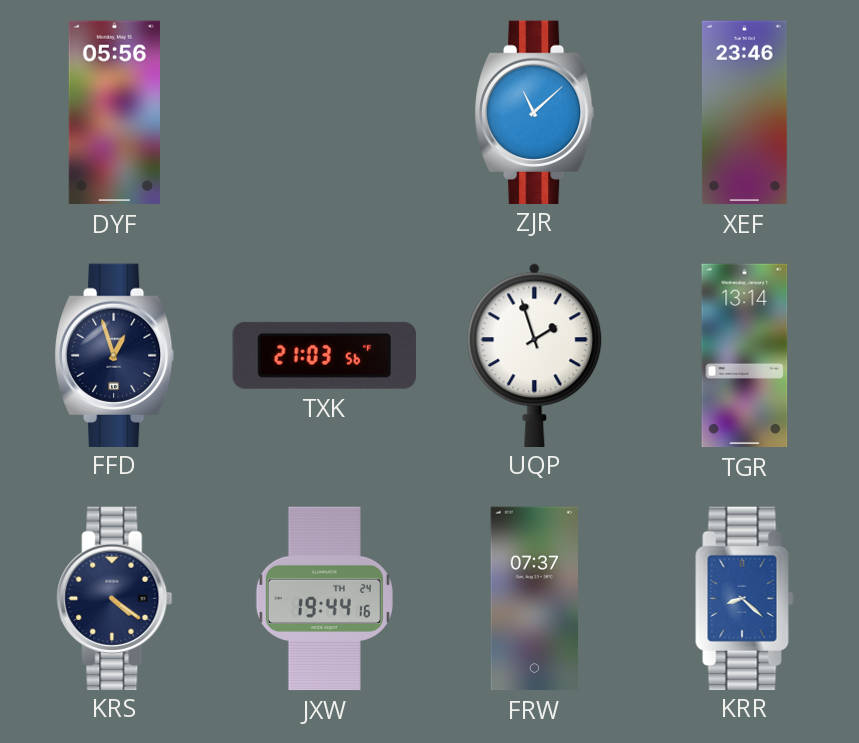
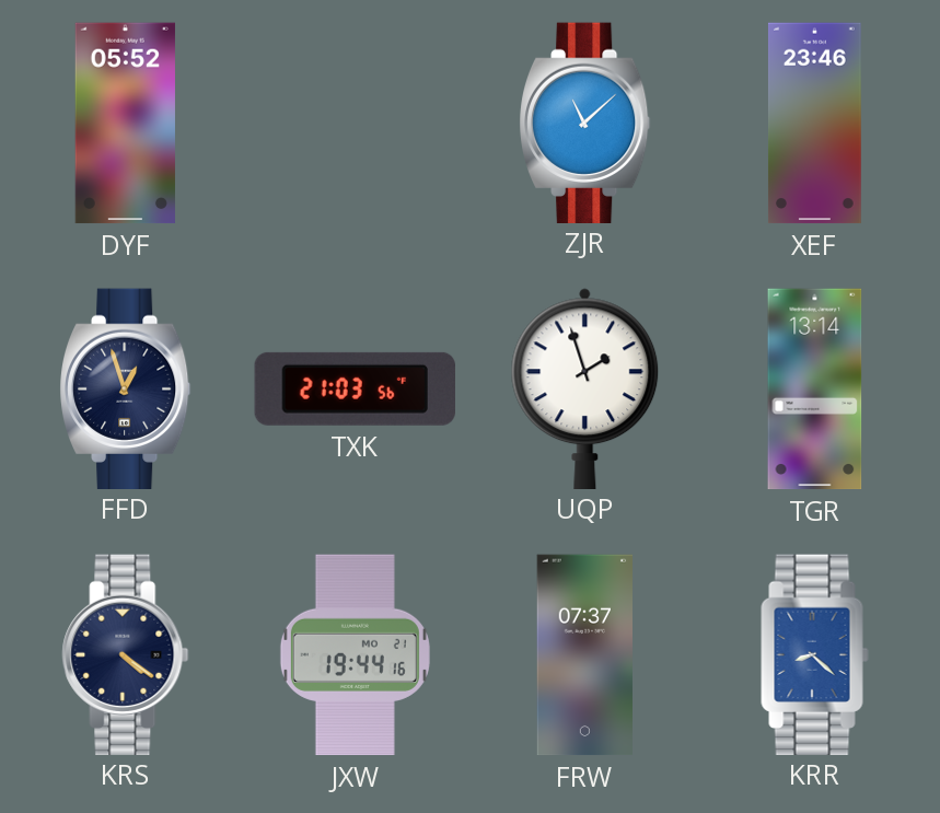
DYF: 05:56 -> 05:52 (125, 124)
JXW date: TH 24 -> MO 21 (355, 655)
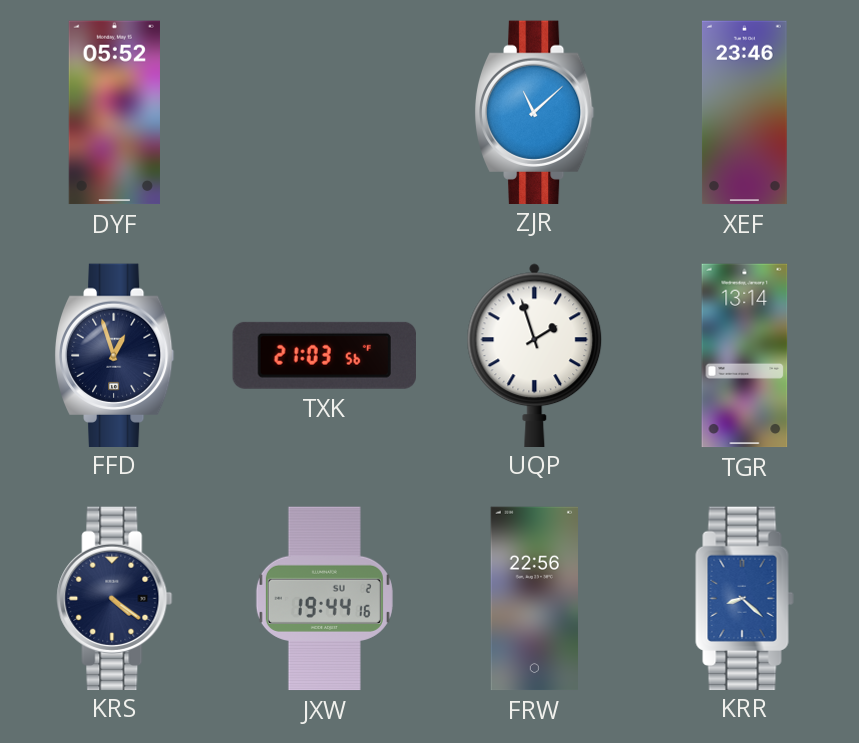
JXW date: MO 21 -> SU 2 (324, 599)
FRW: 07:37 -> 22:56 (535, 599)
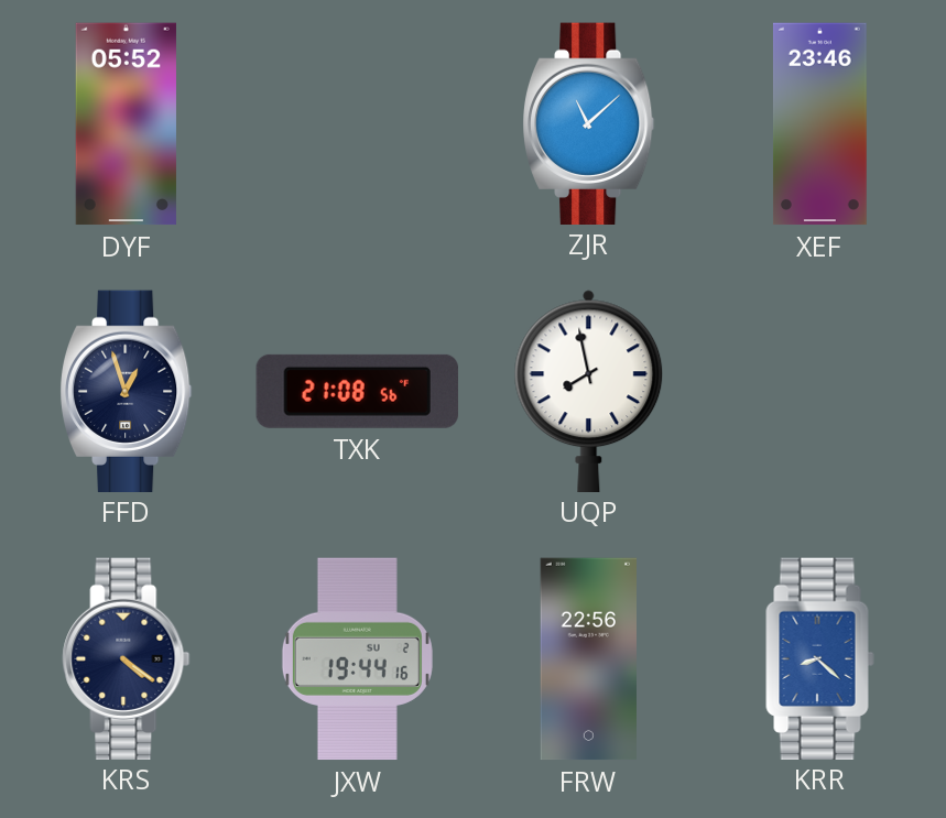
TXK: 21:03 -> 21:08 (357, 391)
UQP: 1:57 -> 7:58 (589, 391)
TGR: 13:14 -> none (745, 356)
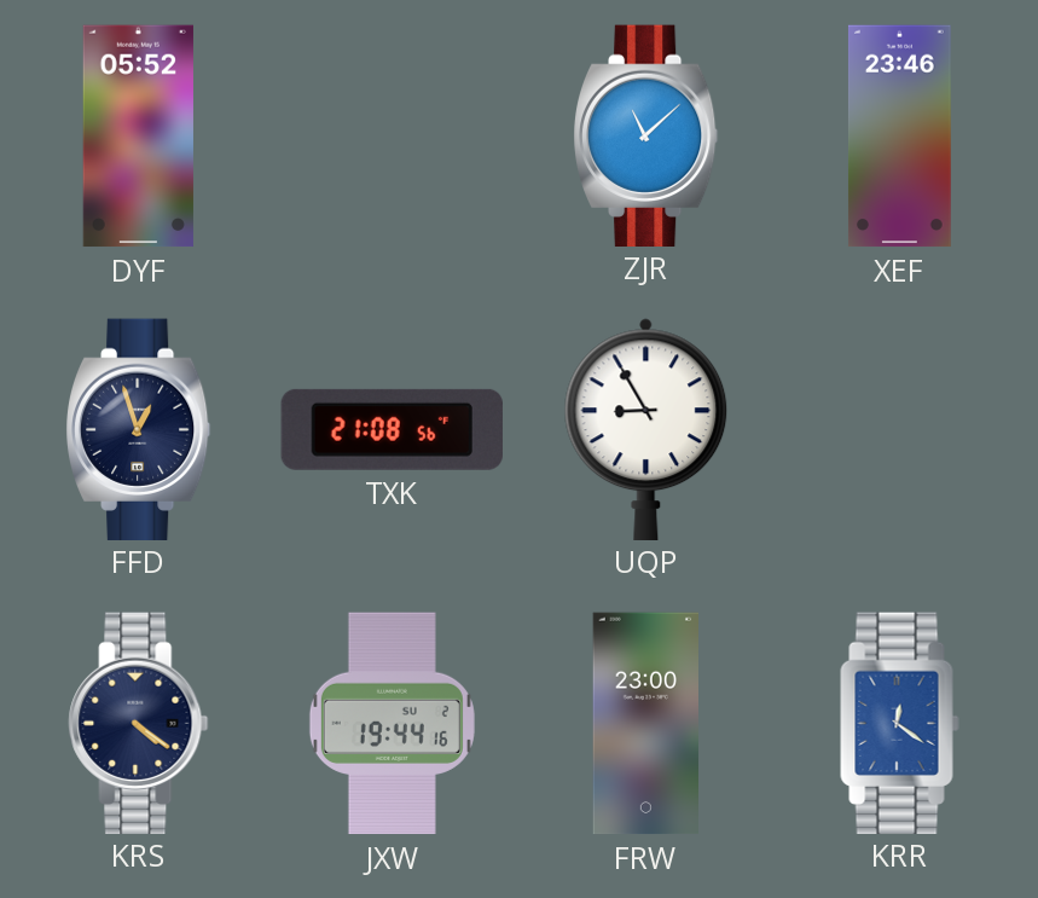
UQP: 7:58 -> 8:55 (646, 429)
FRW: 22:56 -> 23:00 (646, 724)
KRR: 8:22 -> 12:21 (900, 723)
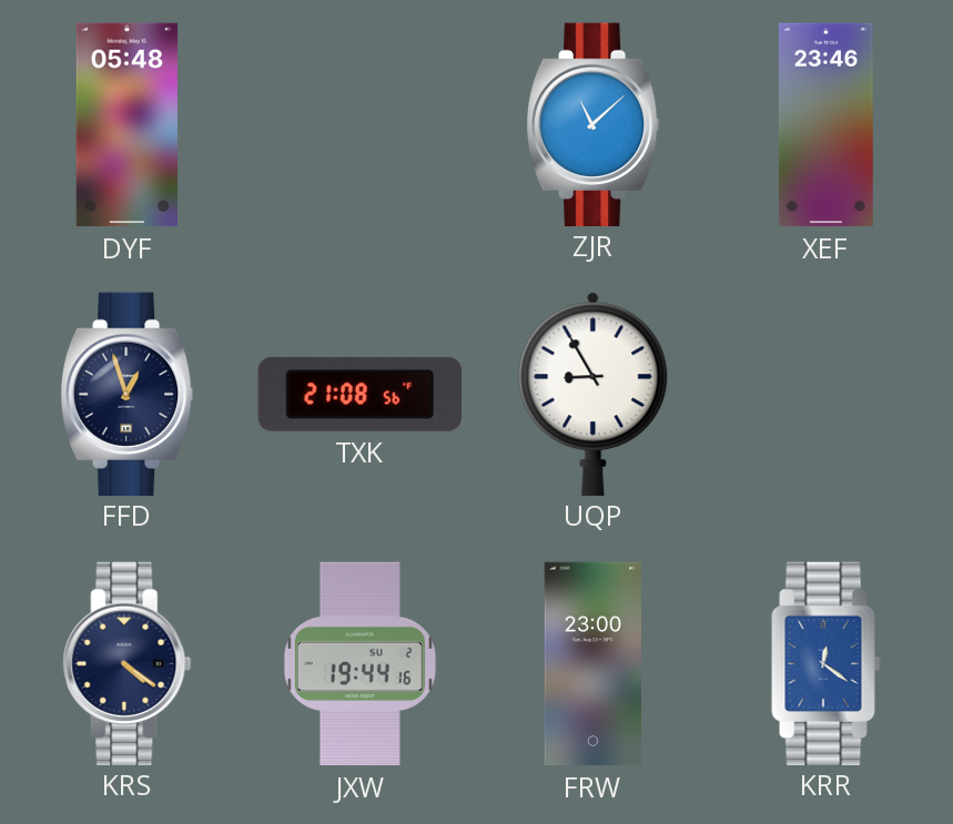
DYF: 05:52 -> 05:48 (126, 125)
